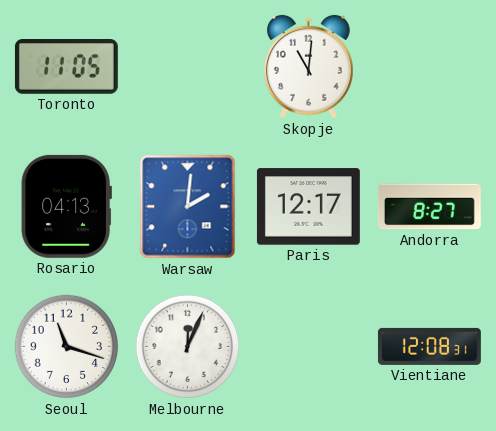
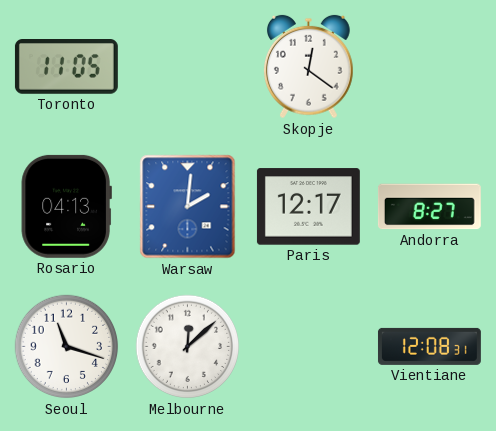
Skopje: 11:01 -> 12:21 (308, 67)
Melbourne: 12:04 -> 12:08 (188, 347)
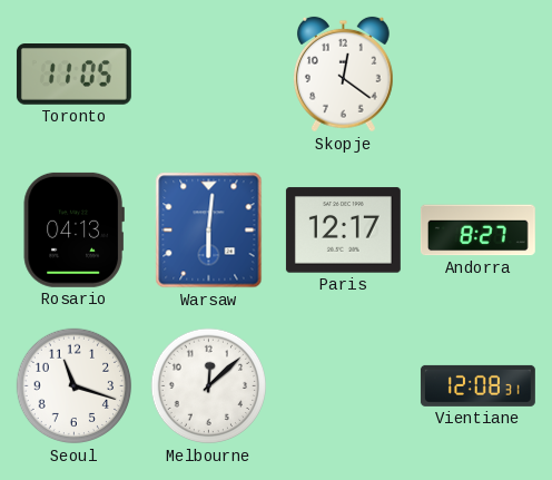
Warsaw: 2:01 -> 6:01 (209, 231)
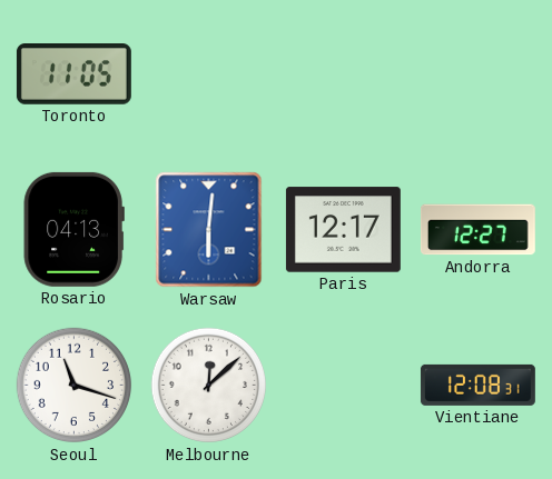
Skopje: 12:21 -> none (343, 75)
Andorra: 8:27 -> 12:27 (477, 230)
